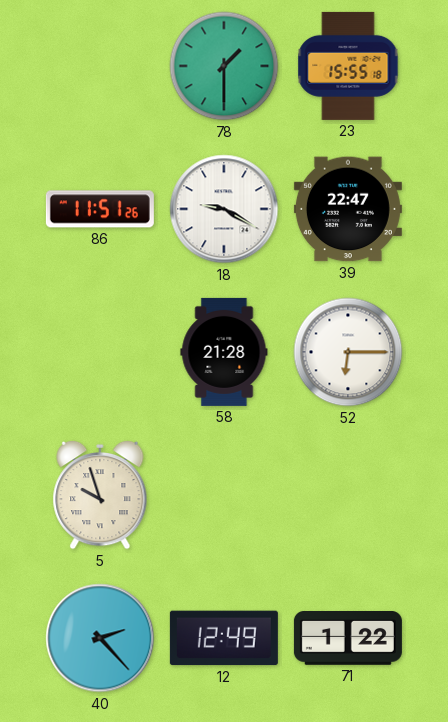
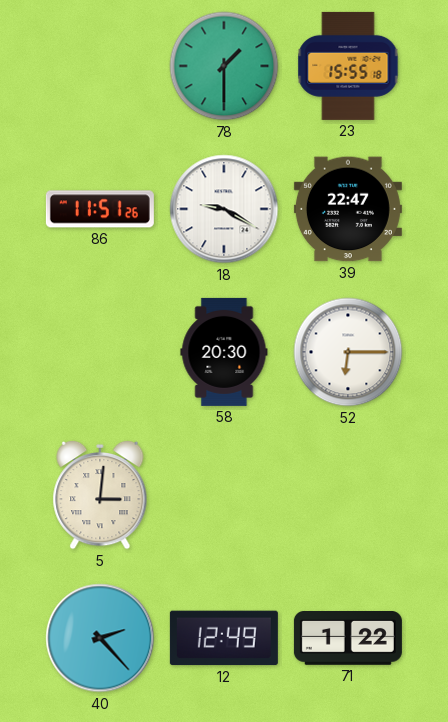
58: 21:28 -> 20:30 (224, 352)
5: 9:57 -> 3:01 (100, 495)
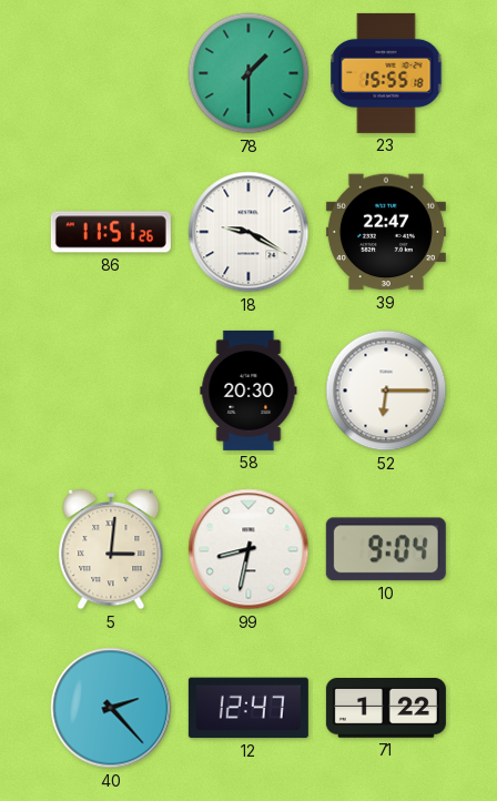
99: none -> 8:32 (248, 549)
10: none -> 9:04 (386, 549)
12: 12:49 -> 12:47 (248, 708)
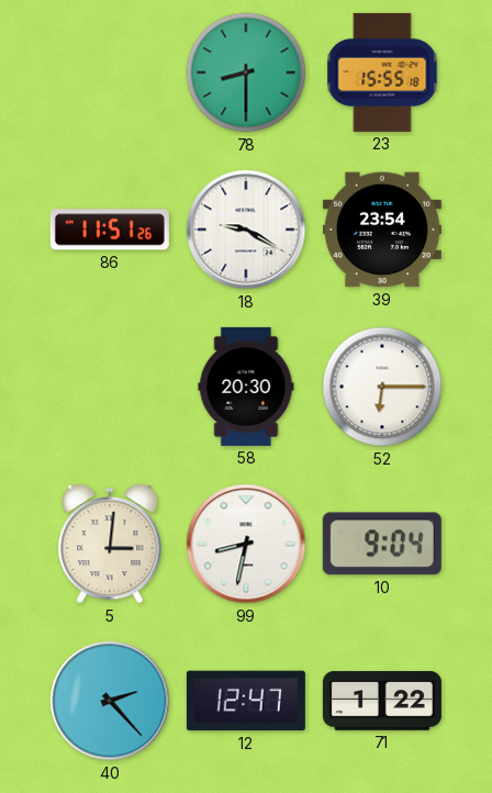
78: 1:30 -> 8:30 (246, 72)
39: 22:47 -> 23:54 (382, 230)
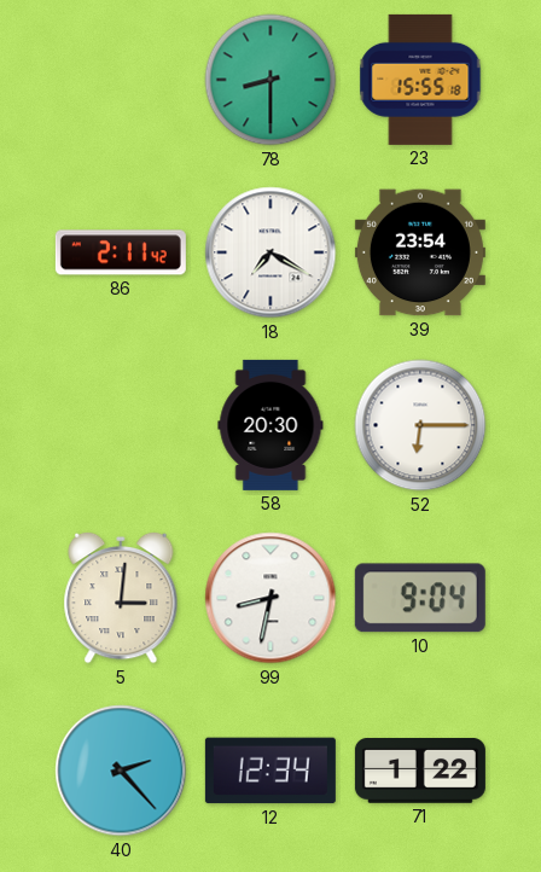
86: 11:51 -> 2:11 (121, 252)
18: 9:20 -> 7:20 (270, 252)
12: 12:47 -> 12:34 (270, 771)
